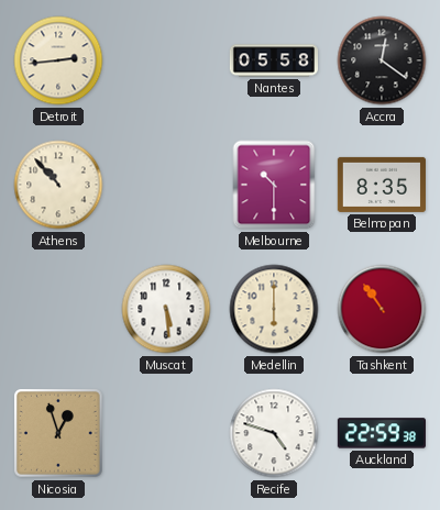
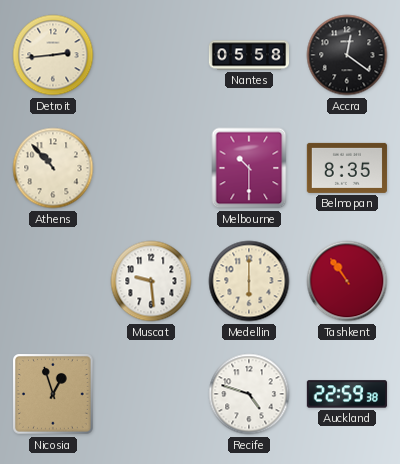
Muscat: 5:29 -> 9:29 (151, 281)
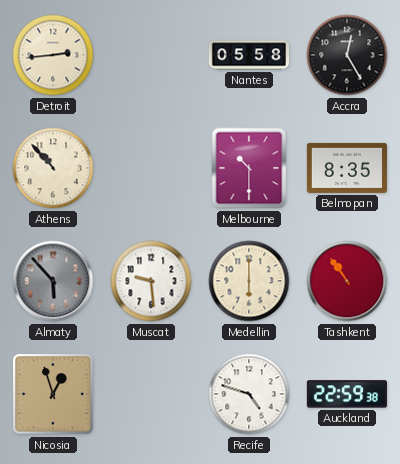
Accra: 12:21 -> 12:25 (347, 55)
Almaty: none -> 5:53 (53, 281)
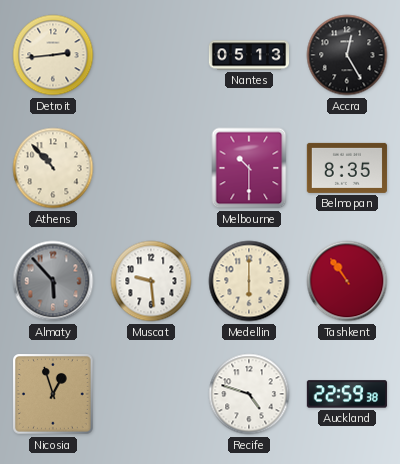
Nantes: 05:58 -> 05:13 (248, 55)
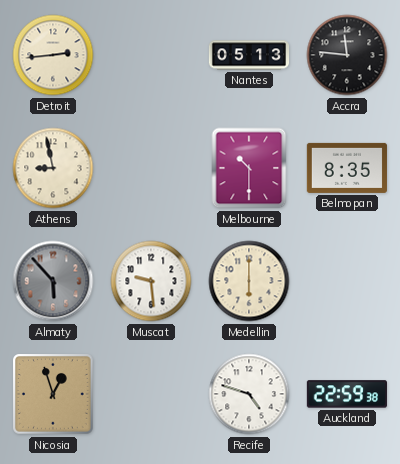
Accra: 12:25 -> 11:46 (347, 55)
Athens: 10:53 -> 8:58 (53, 168)
Tashkent: 10:54 -> none (347, 281)
